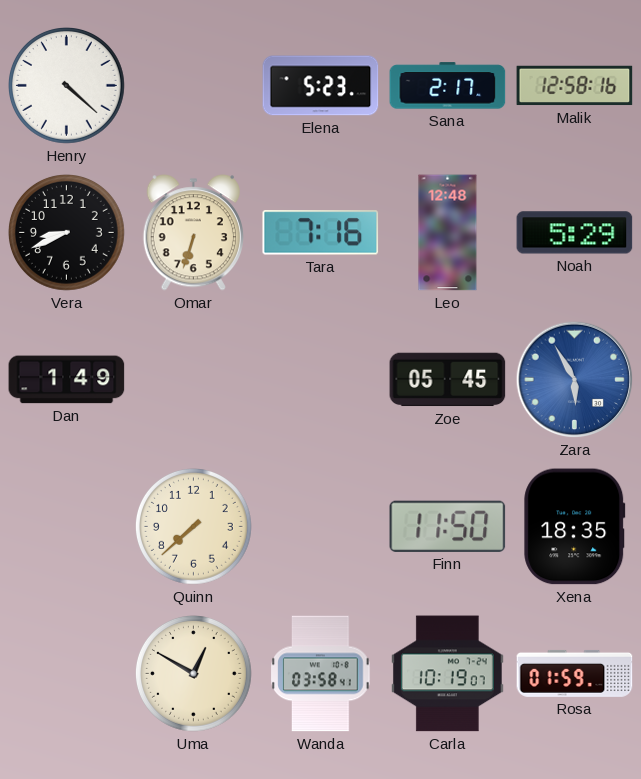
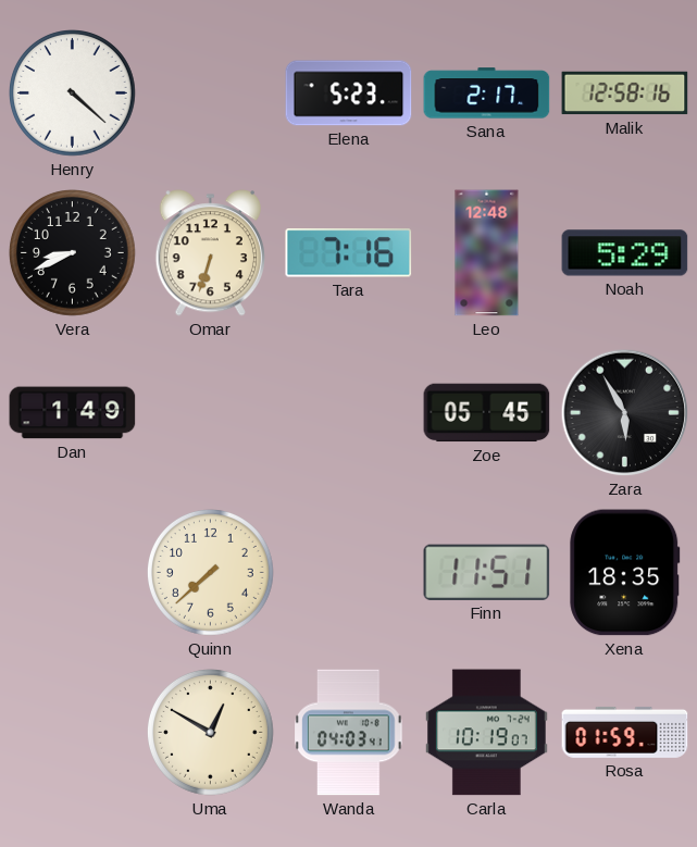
Zara dial: blue -> black (625, 413)
Finn: 11:50 -> 11:51 (487, 572)
Wanda: 03:58 -> 04:03 (349, 733)
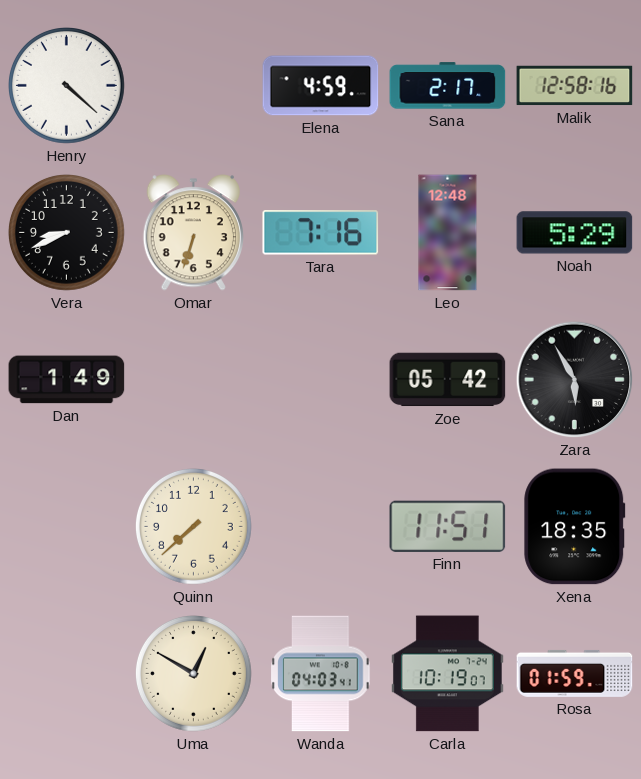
Elena: 5:23 -> 4:59 (321, 86)
Zoe: 05:45 -> 05:42 (448, 380)
